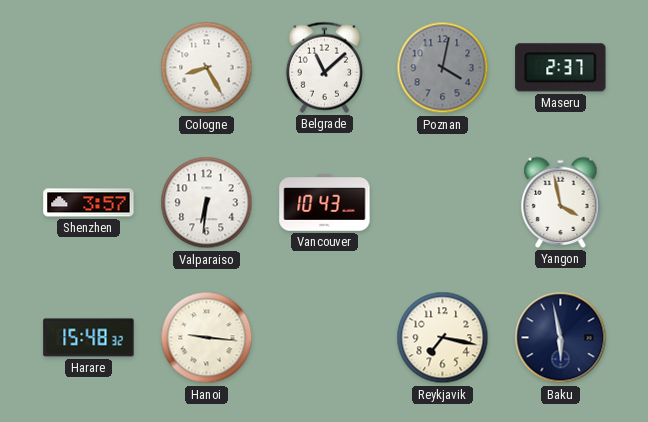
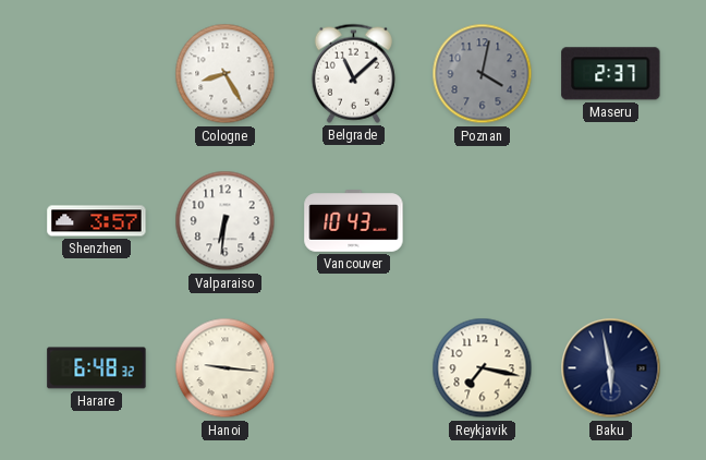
Yangon: 3:58 -> none (561, 202)
Harare: 15:48 -> 6:48 (97, 368)
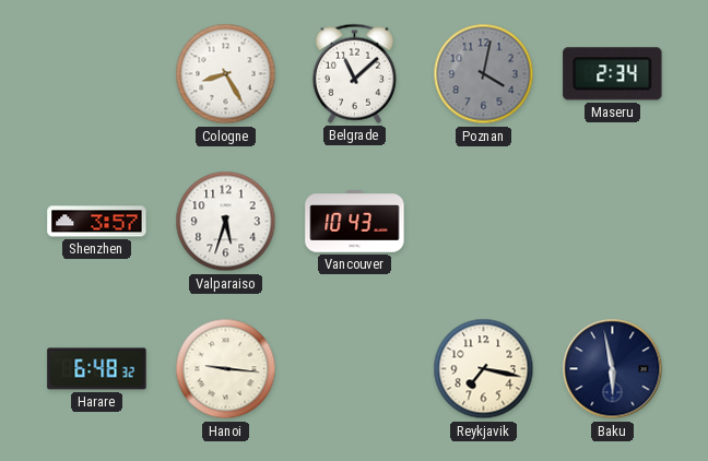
Maseru: 2:37 -> 2:34 (613, 74)
Valparaiso: 6:31 -> 5:33 (226, 222)
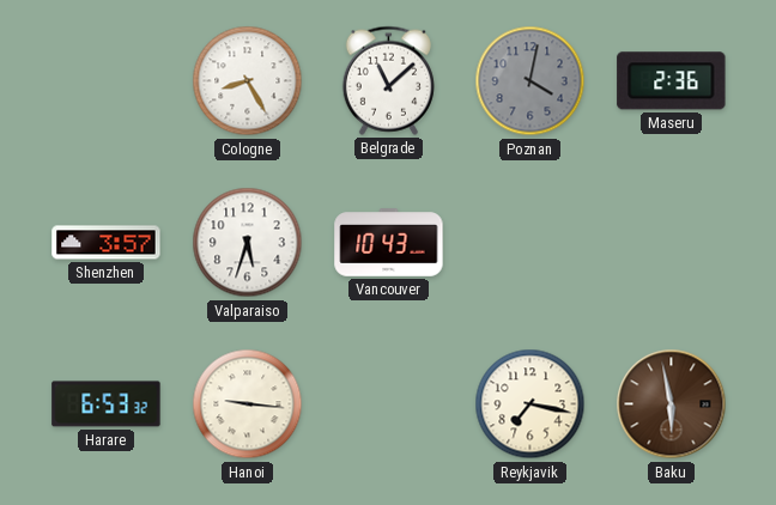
Maseru: 2:34 -> 2:36 (672, 81)
Harare: 6:48 -> 6:53 (107, 404)
Baku dial: navy -> brown (672, 404)
